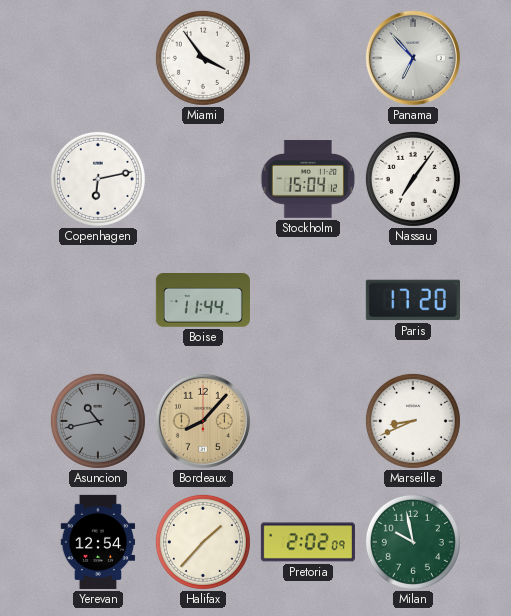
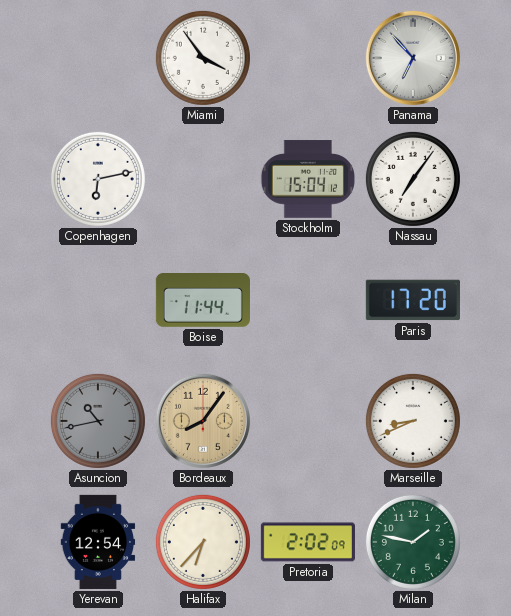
Bordeaux: 8:07 -> 8:06 (203, 421)
Halifax: 1:37 -> 6:37 (203, 542)
Milan: 9:58 -> 1:47 (413, 542)
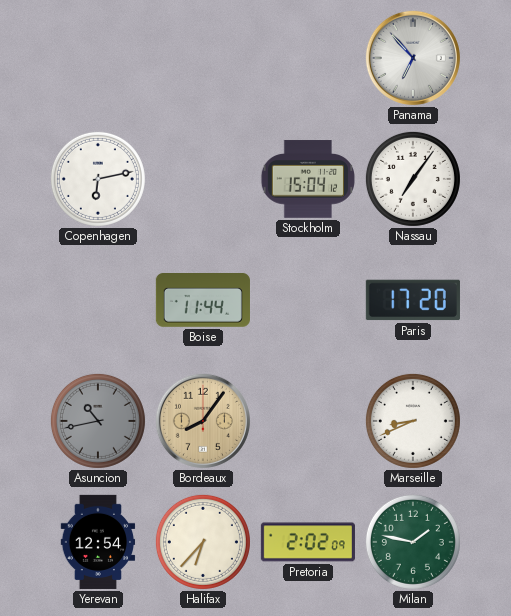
Miami: 3:54 -> none (203, 58)
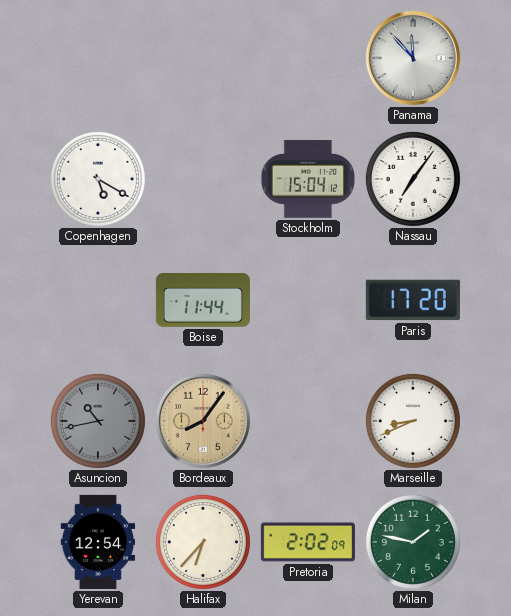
Panama: 6:53 -> 11:53 (413, 58)
Copenhagen: 6:13 -> 5:20 (98, 179)
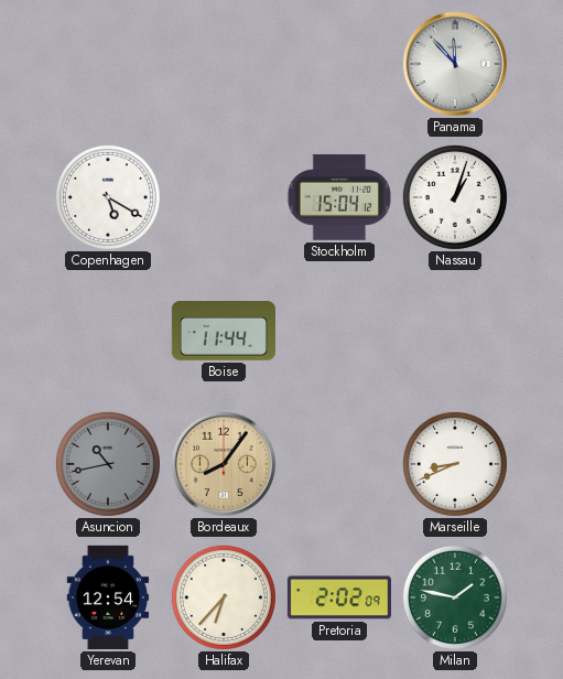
Nassau: 7:06 -> 1:03 (455, 197)
Paris: 17:20 -> none (413, 300)
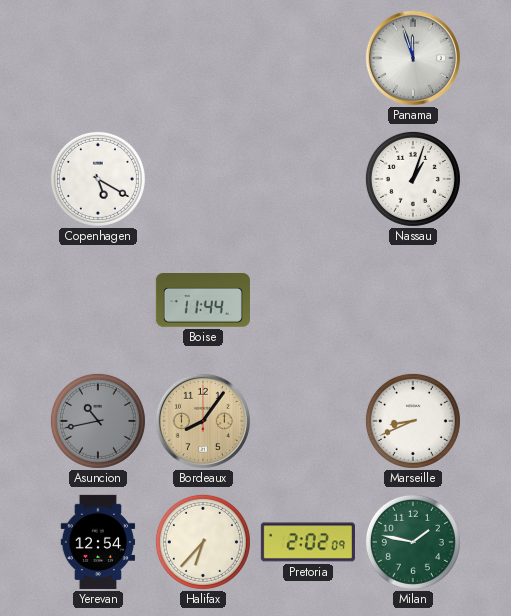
Panama: 11:53 -> 11:57 (413, 58)
Stockholm: 15:04 -> none (339, 197)
